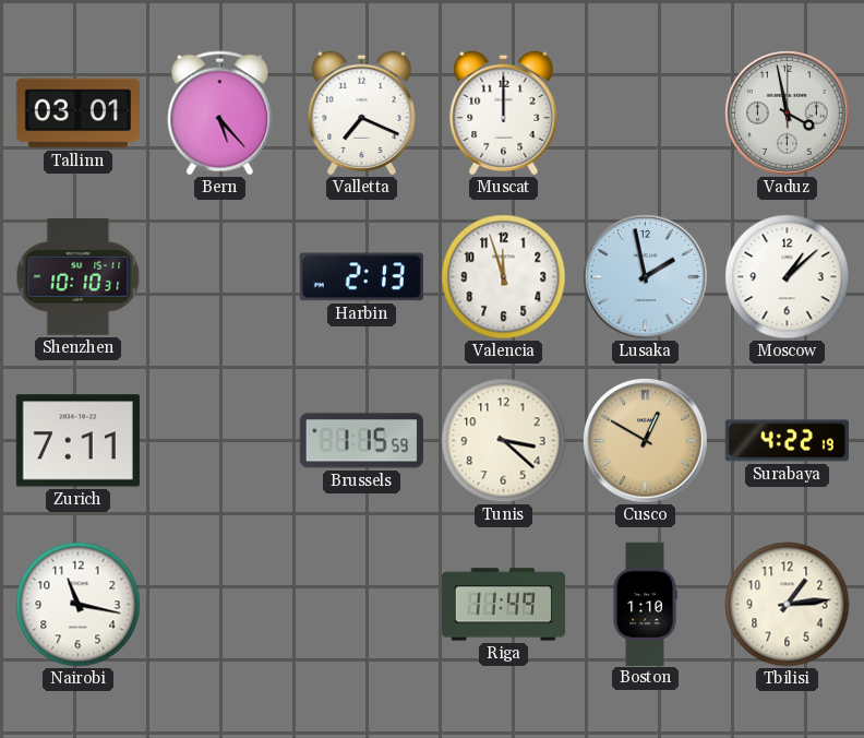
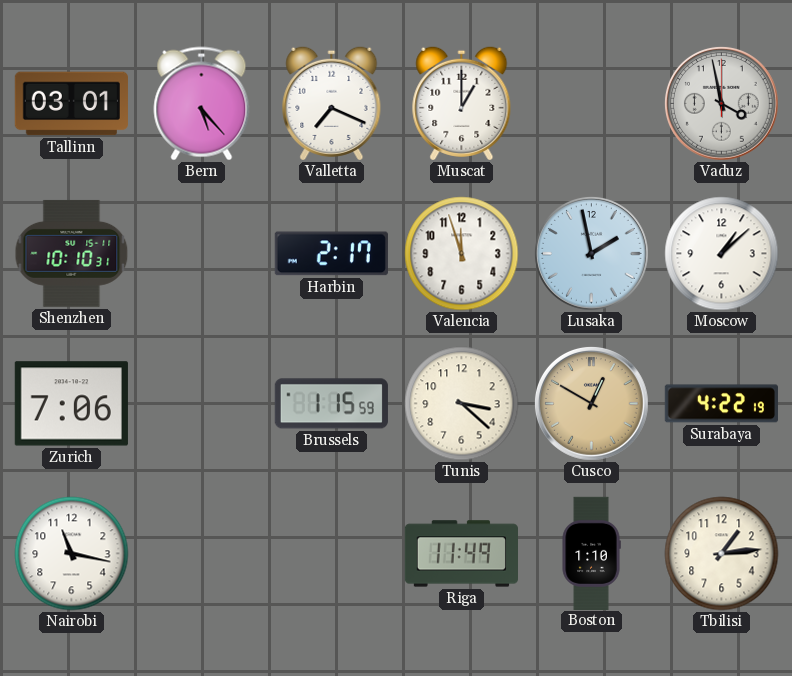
Muscat: 12:00 -> 1:00 (462, 103)
Harbin: 2:13 -> 2:17 (331, 254)
Zurich: 7:11 -> 7:06 (71, 404)
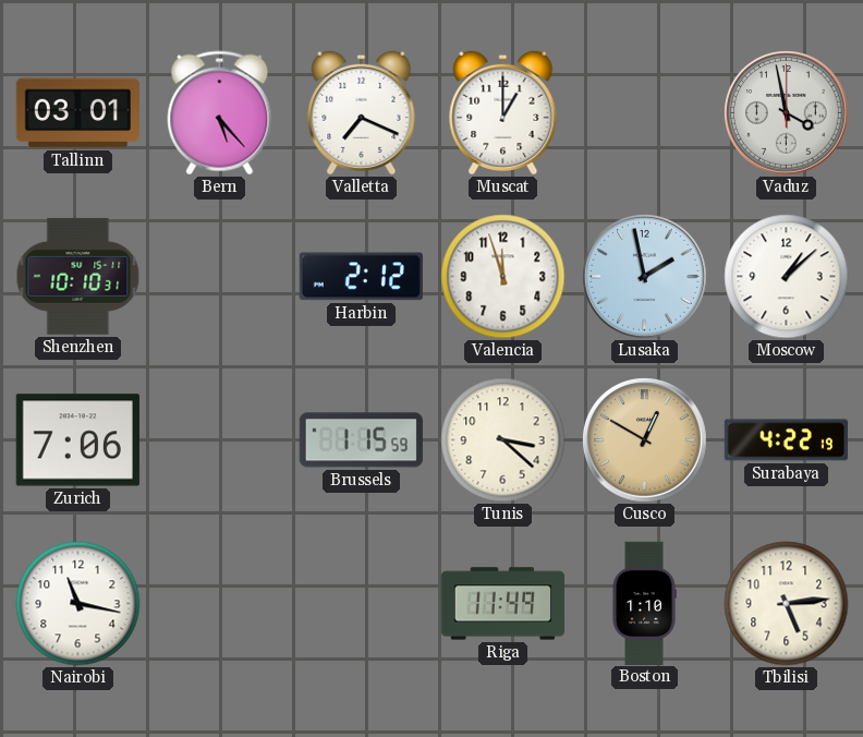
Harbin: 2:17 -> 2:12 (361, 277)
Tbilisi: 1:14 -> 5:14 (787, 604)
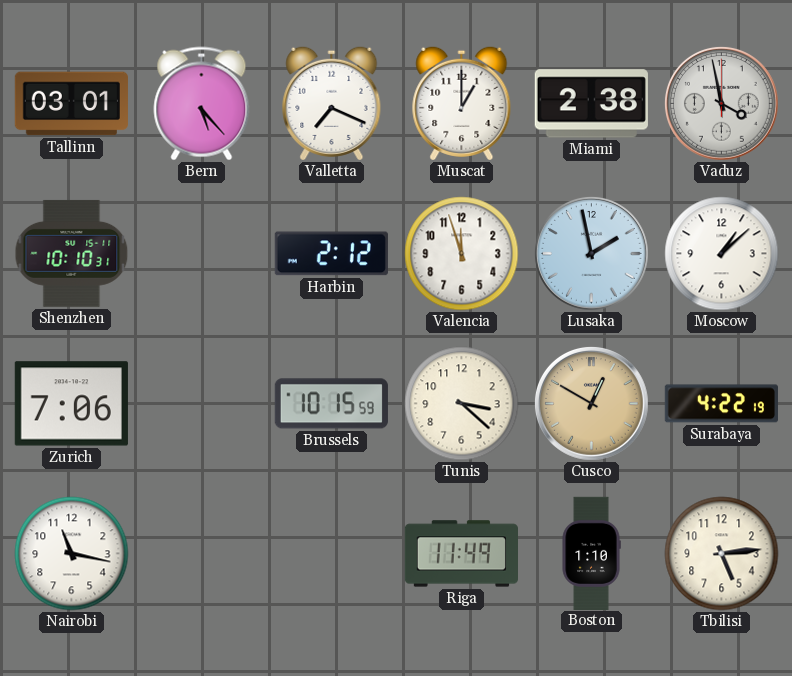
Miami: none -> 2:38 (591, 104)
Brussels: 1:15 -> 10:15 (331, 404)
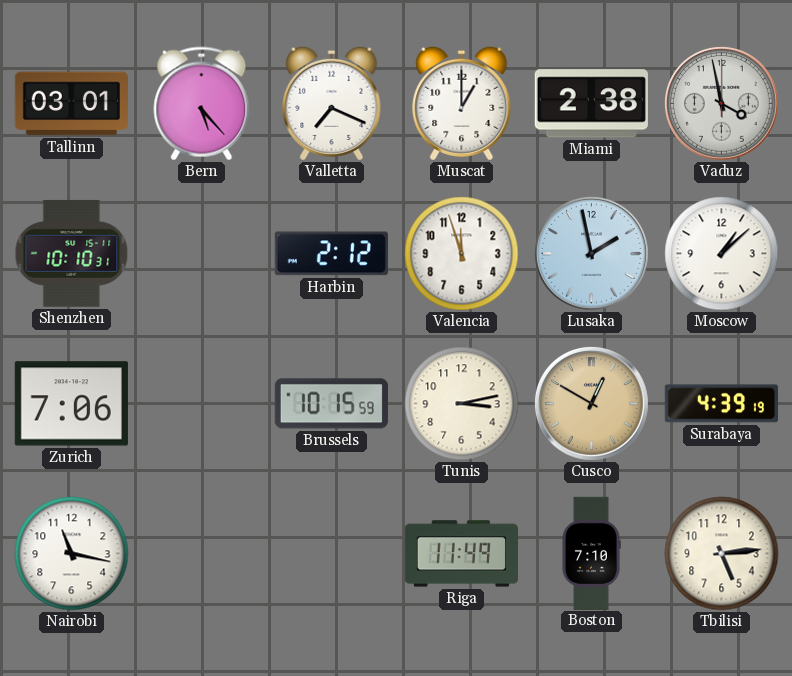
Tunis: 3:22 -> 3:13 (462, 404)
Surabaya: 4:22 -> 4:39 (721, 404)
Boston: 1:10 -> 7:10 (591, 553)
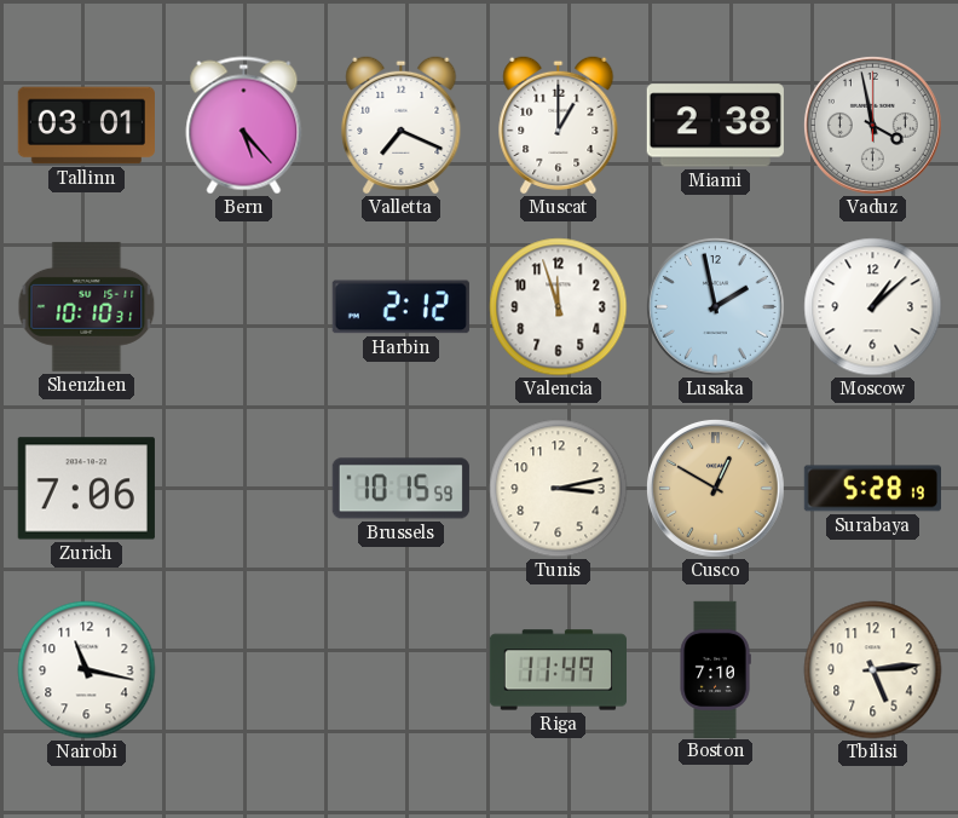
Surabaya: 4:39 -> 5:28 (872, 489)
